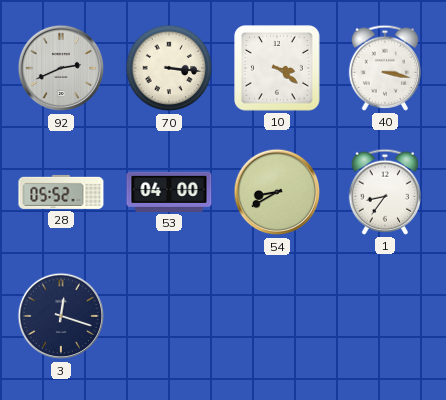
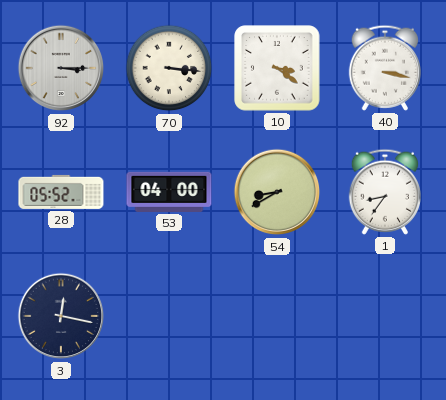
92: 2:41 -> 3:15 (61, 68)
3: 12:18 -> 12:17 (61, 316)
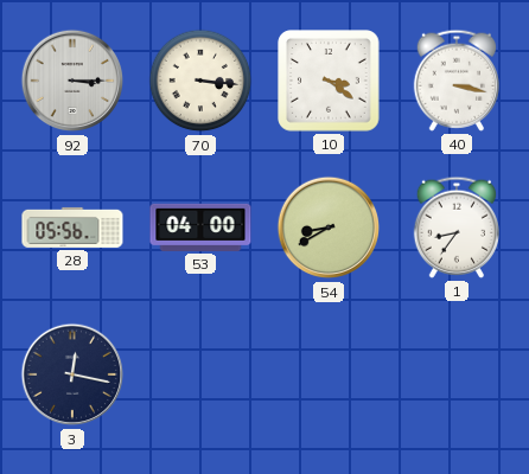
28: 05:52 -> 05:56 (72, 228)
